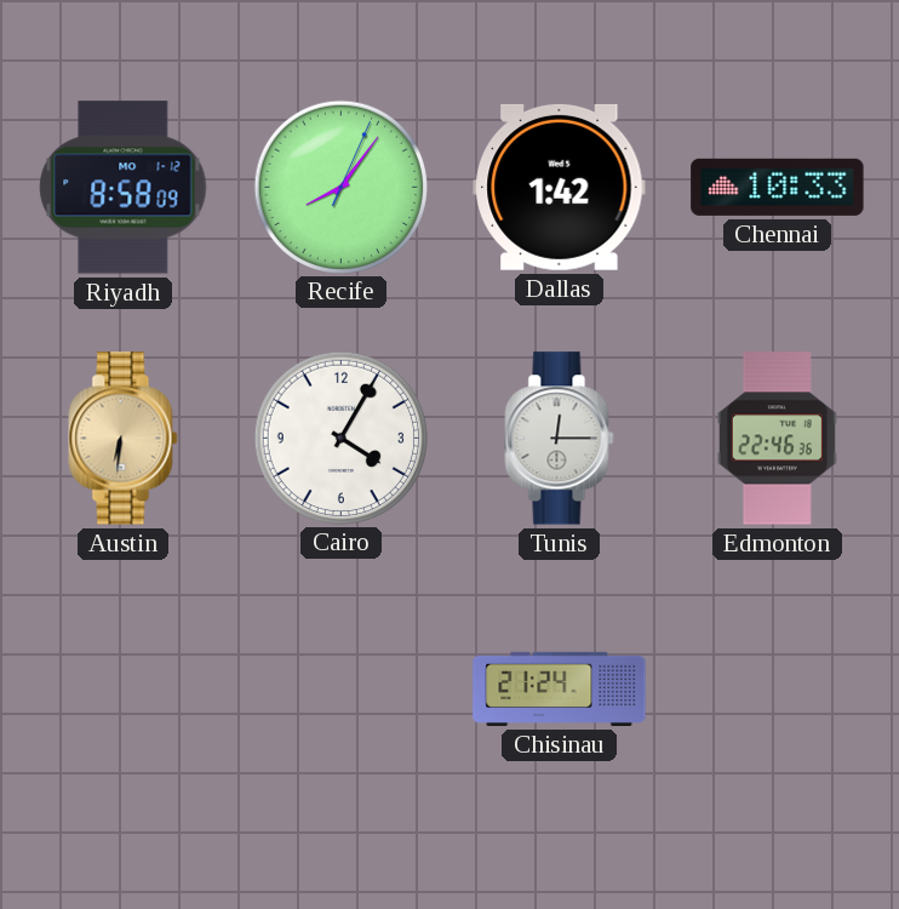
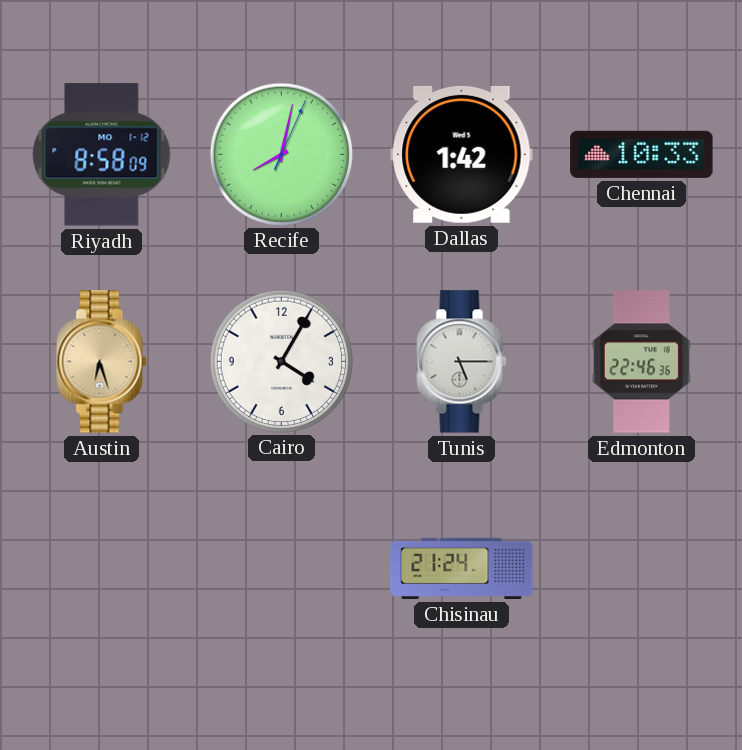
Recife: 8:06 -> 8:02 (281, 154)
Austin: 6:31 -> 6:27 (102, 362)
Tunis: 12:15 -> 5:15 (462, 362)
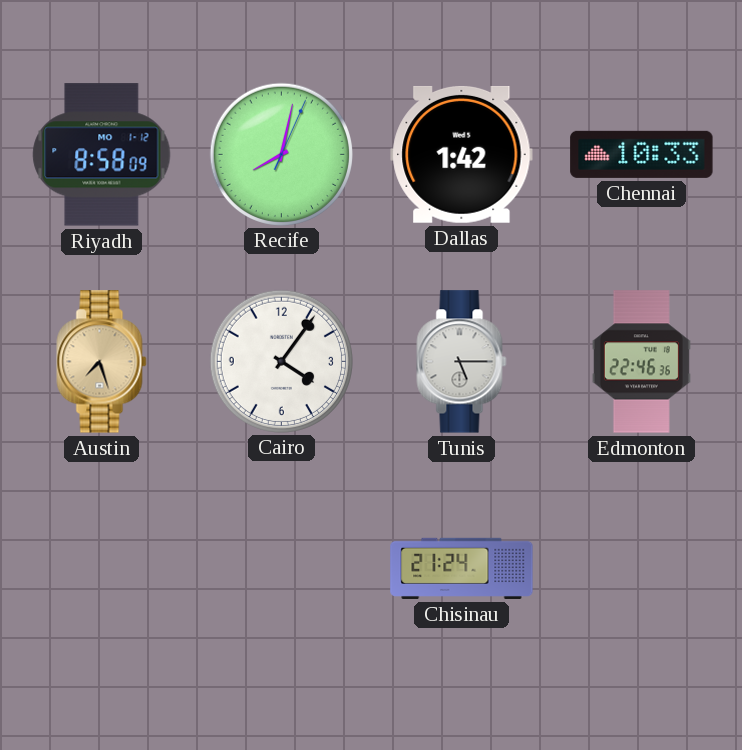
Austin: 6:27 -> 7:27 (102, 362)
Cairo: 4:05 -> 4:06 (281, 361)
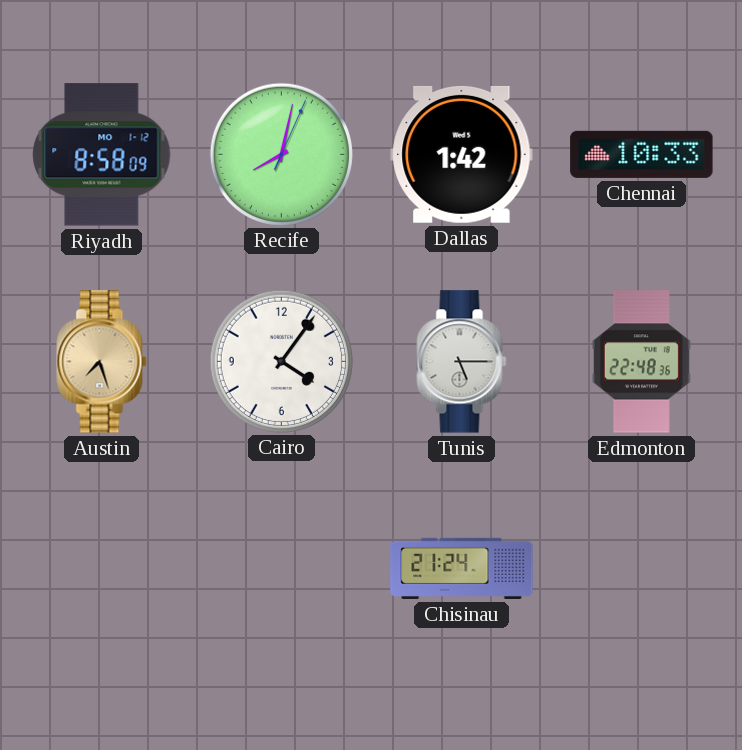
Edmonton: 22:46 -> 22:48 (641, 362)
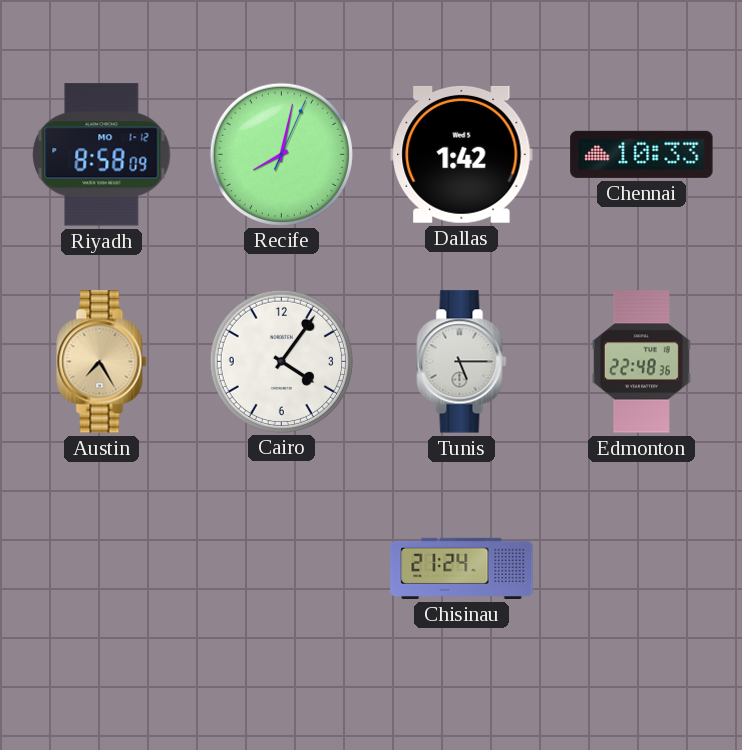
Austin: 7:27 -> 7:25 (102, 362)
